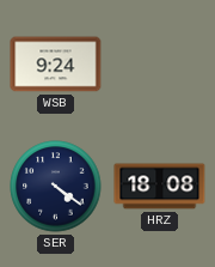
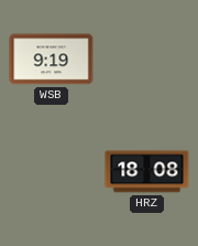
WSB: 9:24 -> 9:19 (52, 60)
SER: 4:21 -> none (56, 187)
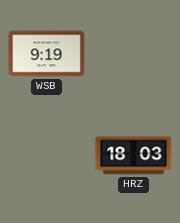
HRZ: 18:08 -> 18:03 (134, 156)
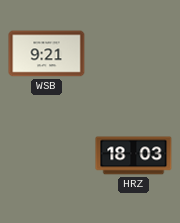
WSB: 9:19 -> 9:21 (47, 54)
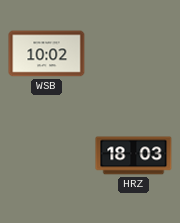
WSB: 9:21 -> 10:02 (47, 54)
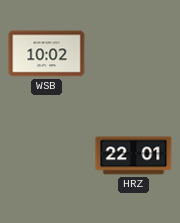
HRZ: 18:03 -> 22:01 (134, 156)
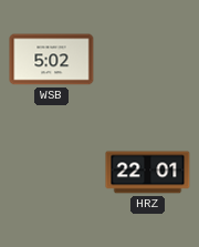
WSB: 10:02 -> 5:02 (52, 60)
